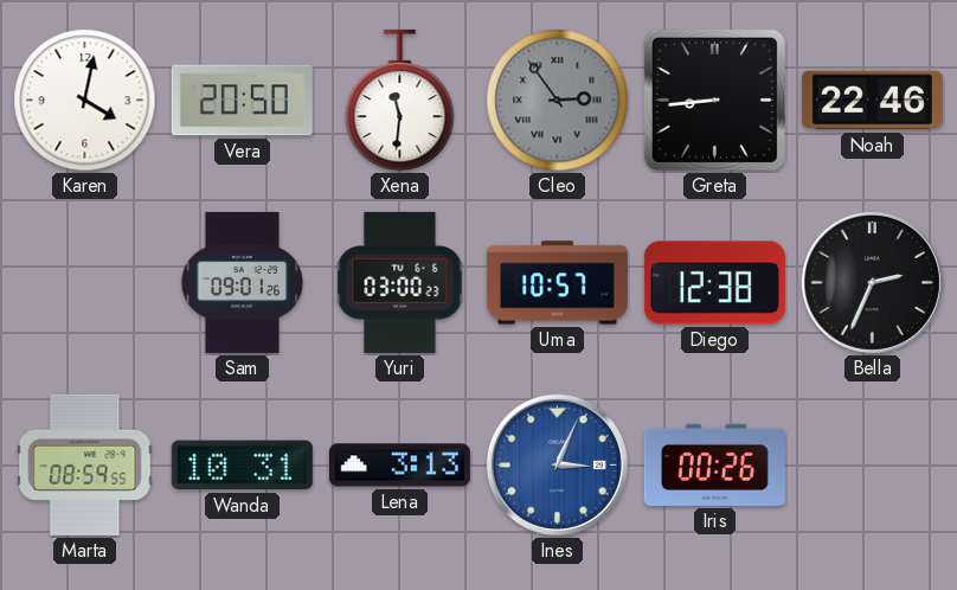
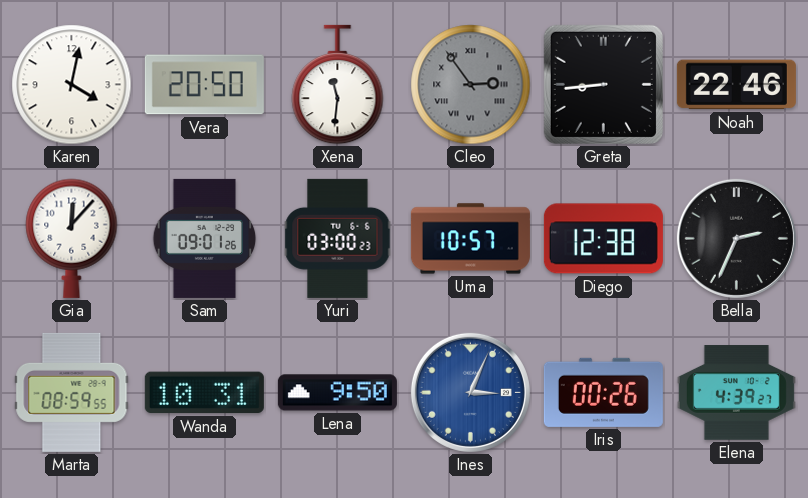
Gia: none -> 12:07 (72, 238)
Lena: 3:13 -> 9:50 (337, 393)
Elena: none -> 4:39 (736, 393)
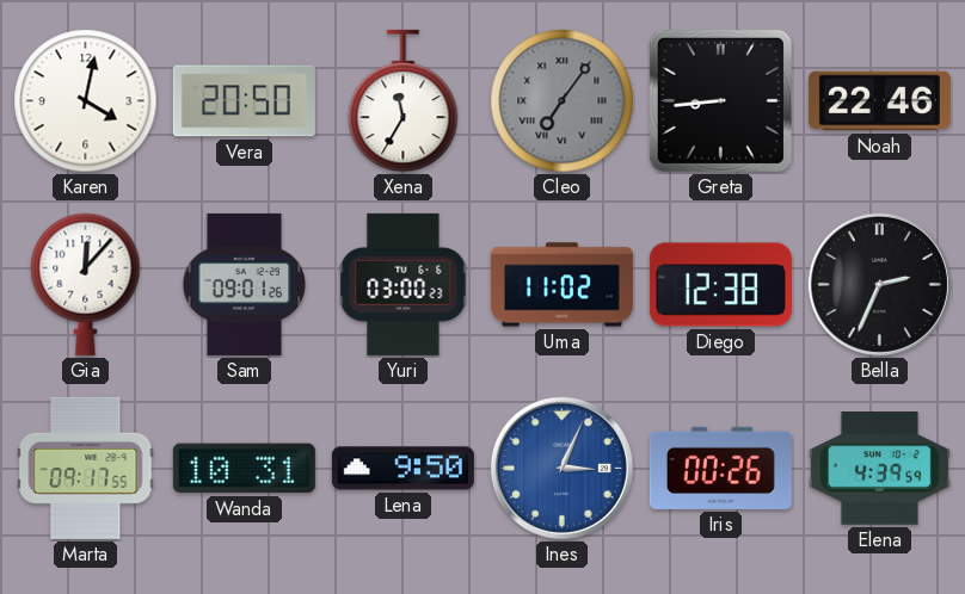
Xena: 11:31 -> 11:35 (404, 101)
Cleo: 2:54 -> 7:06 (563, 101)
Uma: 10:57 -> 11:02 (561, 285)
Marta: 08:59 -> 09:17 (86, 468)
Elena: 4:39:27 -> 4:39:59 (879, 469)
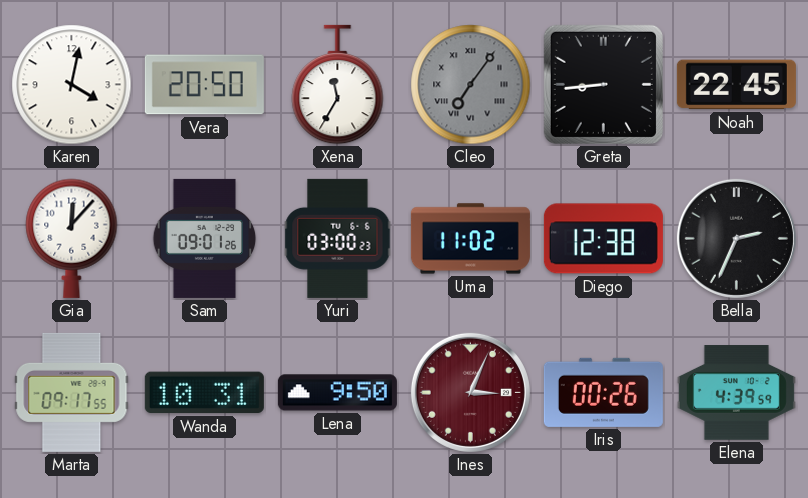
Noah: 22:46 -> 22:45 (736, 85)
Ines dial: blue -> burgundy (470, 392)
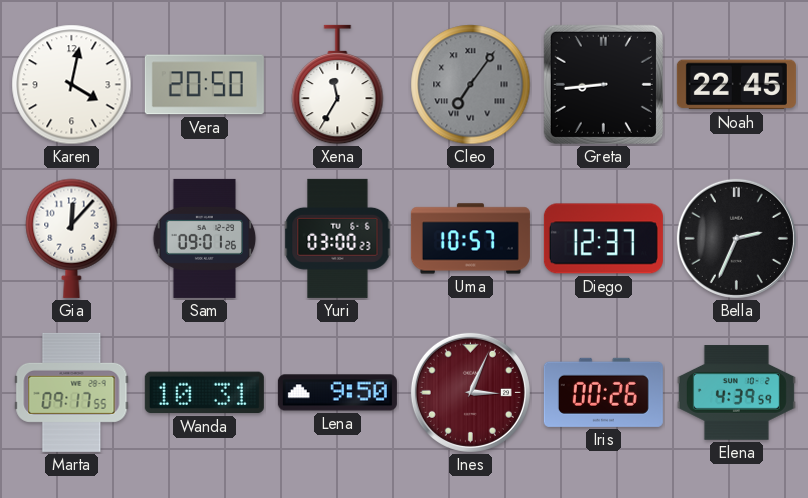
Uma: 11:02 -> 10:57 (470, 239)
Diego: 12:38 -> 12:37 (603, 239)
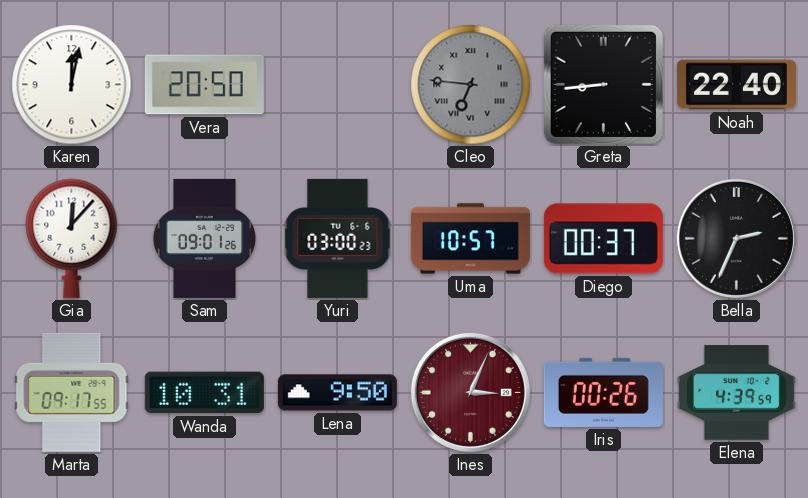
Karen: 4:02 -> 12:02 (72, 85)
Xena: 11:35 -> none (338, 85)
Cleo: 7:06 -> 6:46 (471, 85)
Noah: 22:45 -> 22:40 (736, 85)
Diego: 12:37 -> 00:37 (603, 239)
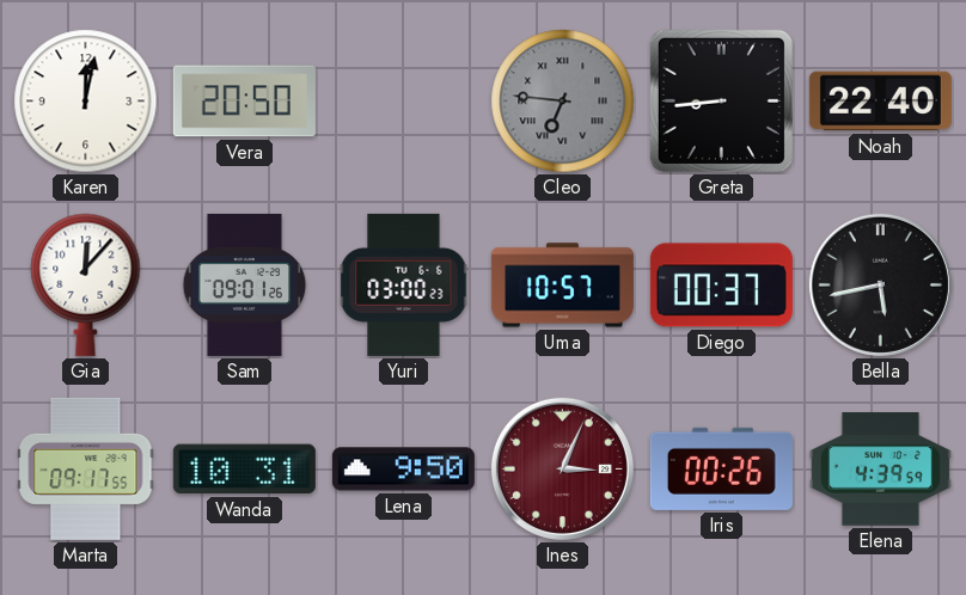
Bella: 2:34 -> 5:43 (880, 284)
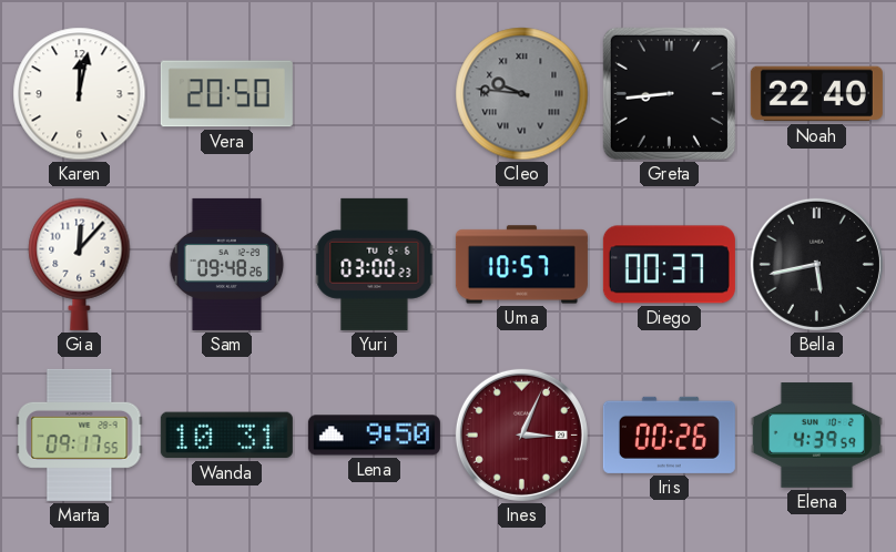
Cleo: 6:46 -> 9:46 (522, 94)
Sam: 09:01 -> 09:48 (227, 264)
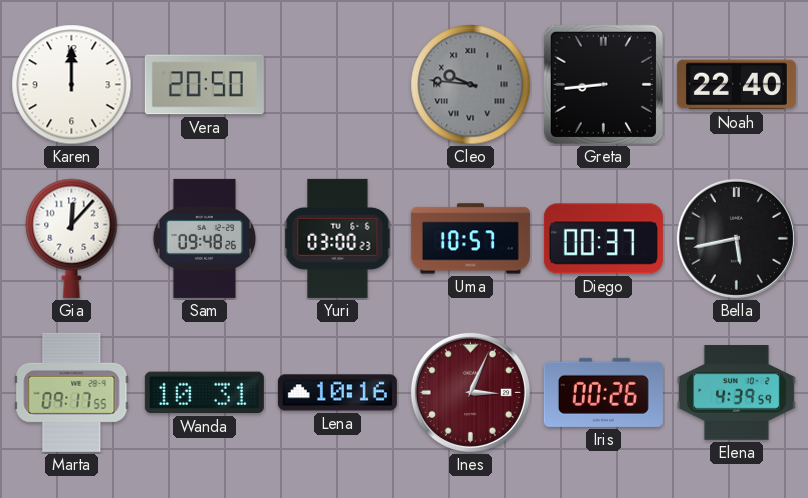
Karen: 12:02 -> 12:00 (72, 85)
Lena: 9:50 -> 10:16 (337, 393)
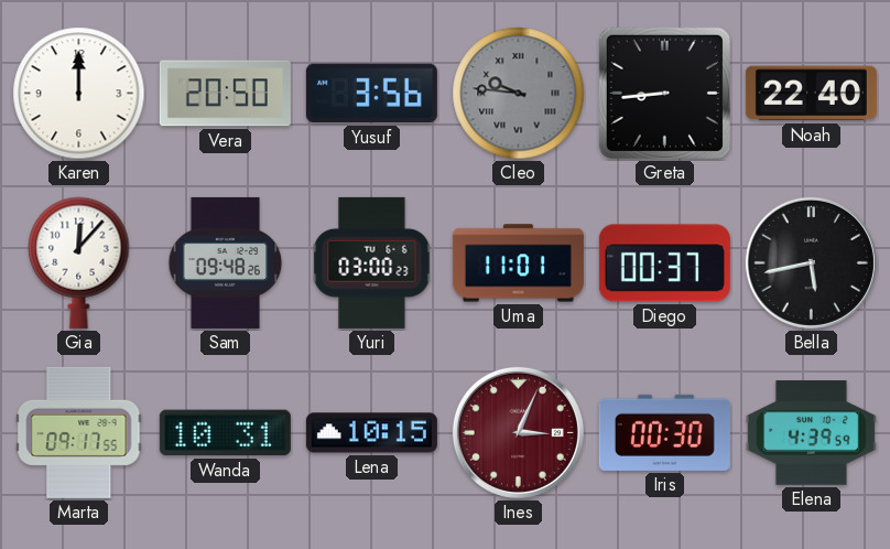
Yusuf: none -> 3:56 (371, 94)
Uma: 10:57 -> 11:01 (518, 263)
Lena: 10:16 -> 10:15 (371, 433)
Iris: 00:26 -> 00:30 (664, 432)
